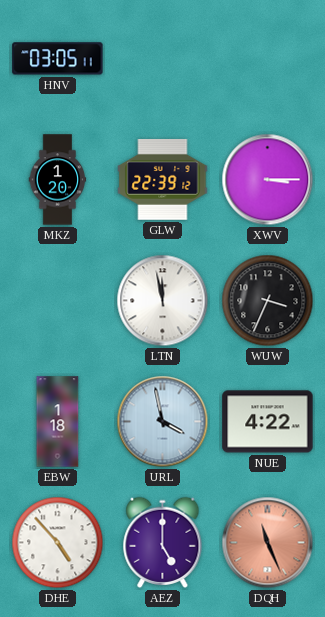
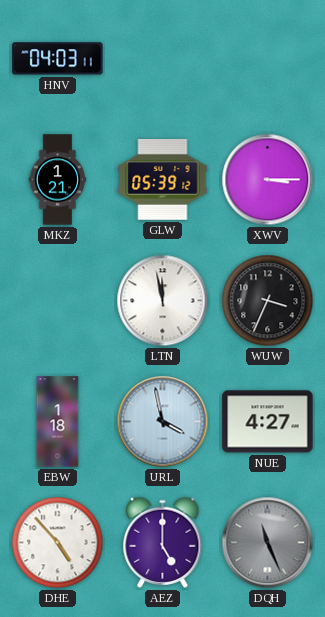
HNV: 03:05 -> 04:03 (58, 59)
MKZ: 1:20 -> 1:21 (58, 180)
GLW: 22:39 -> 05:39 (163, 180)
NUE: 4:22 -> 4:27 (268, 422)
DQH dial: salmon -> grey (268, 543)
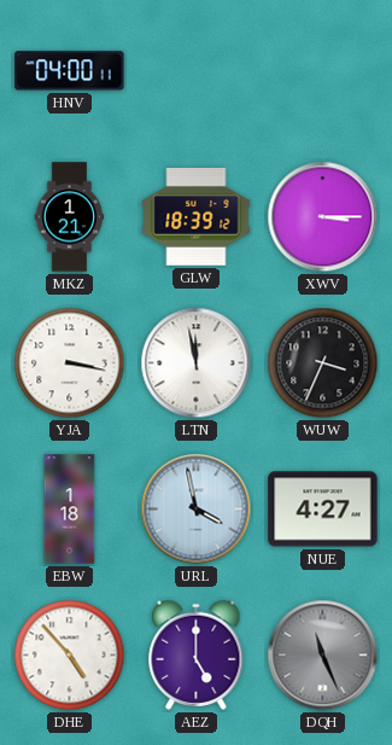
HNV: 04:03 -> 04:00 (70, 71)
GLW: 05:39 -> 18:39 (197, 217)
YJA: none -> 3:17 (70, 363)
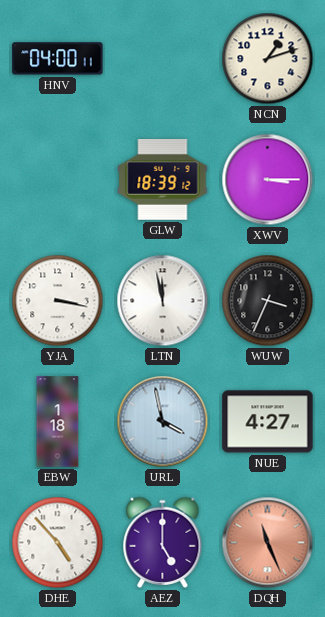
NCN: none -> 1:12 (268, 59)
MKZ: 1:21 -> none (70, 217)
DQH dial: grey -> salmon (268, 543)
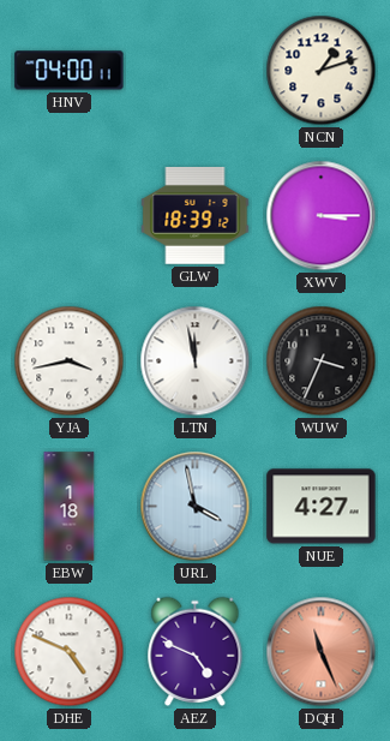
YJA: 3:17 -> 3:43 (70, 361)
DHE: 4:53 -> 4:49 (70, 652)
AEZ: 5:00 -> 4:49 (196, 651)
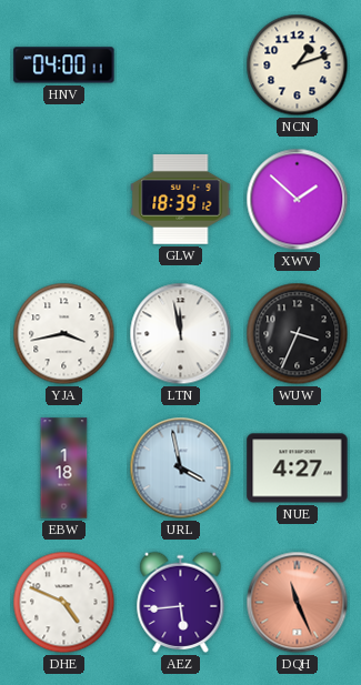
XWV: 3:15 -> 1:52 (298, 200)
AEZ: 4:49 -> 5:44 (181, 602)
